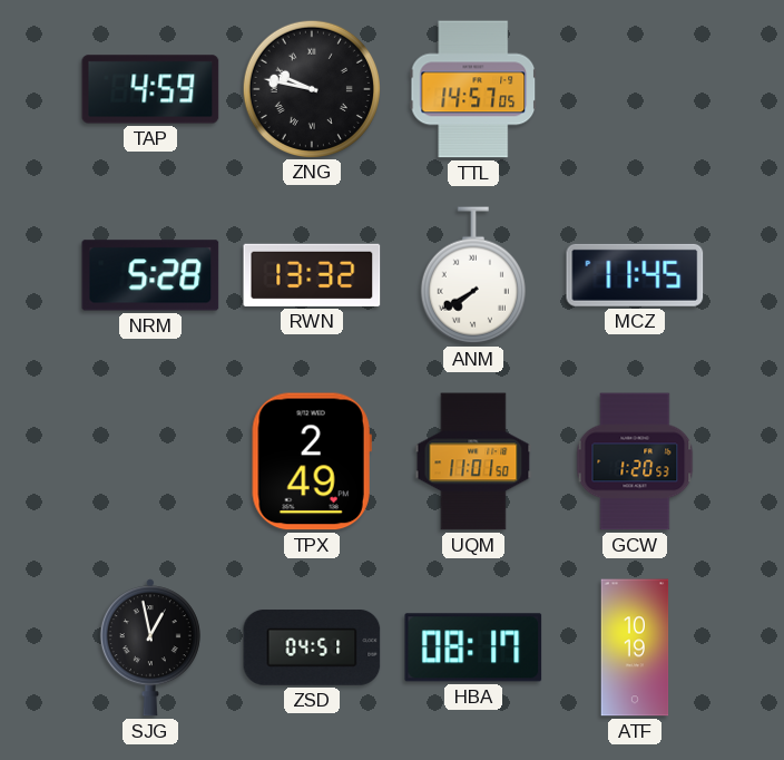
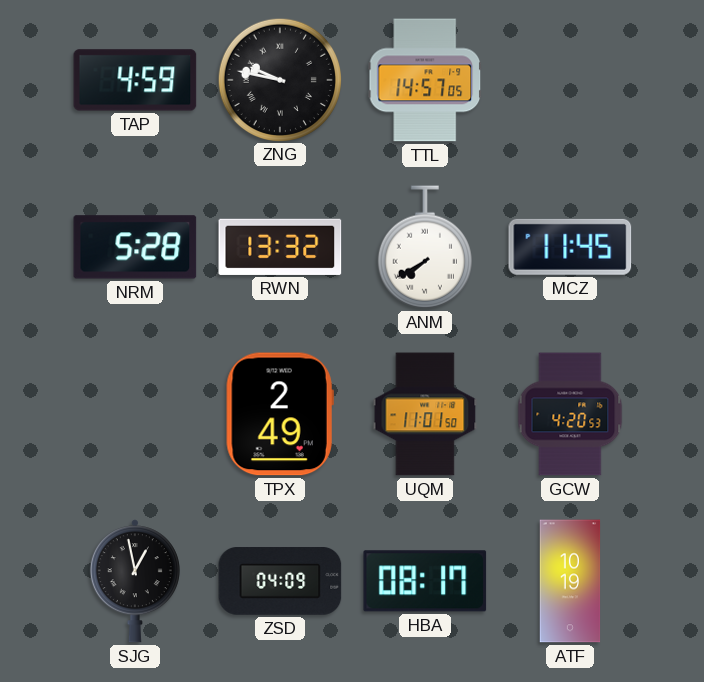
GCW: 1:20 -> 4:20 (570, 414)
ZSD: 04:51 -> 04:09 (280, 582)
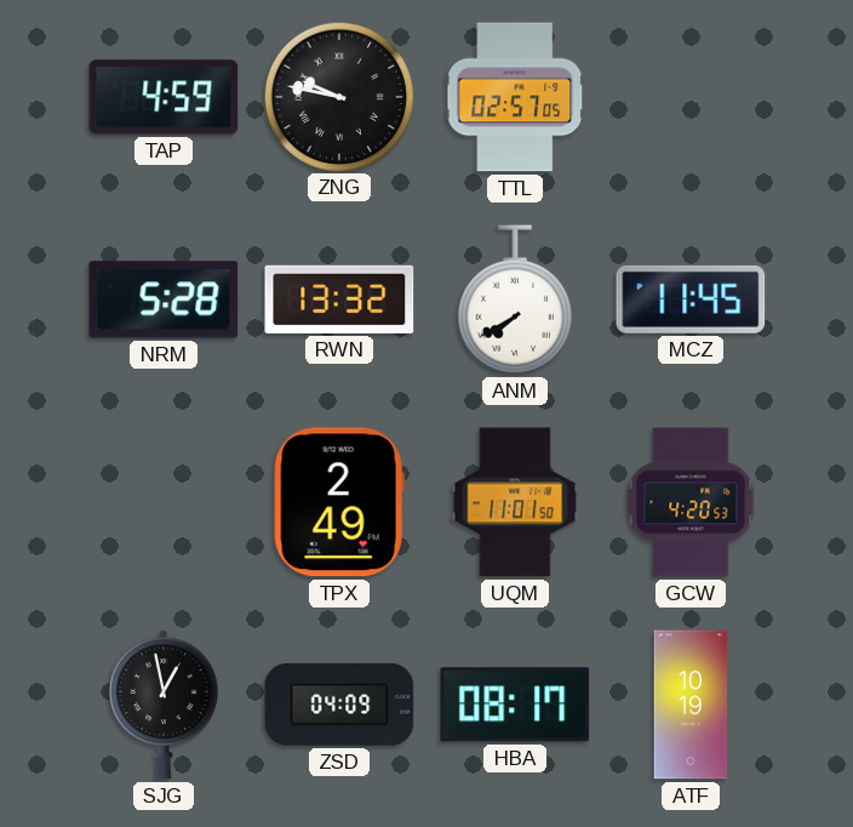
TTL: 14:57 -> 02:57 (515, 97)
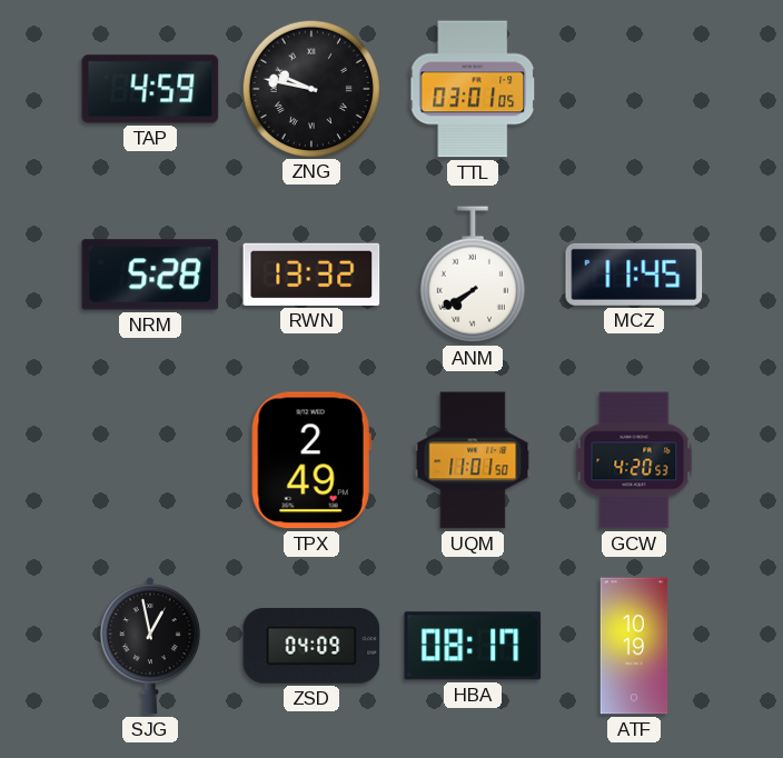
TTL: 02:57 -> 03:01 (473, 89)
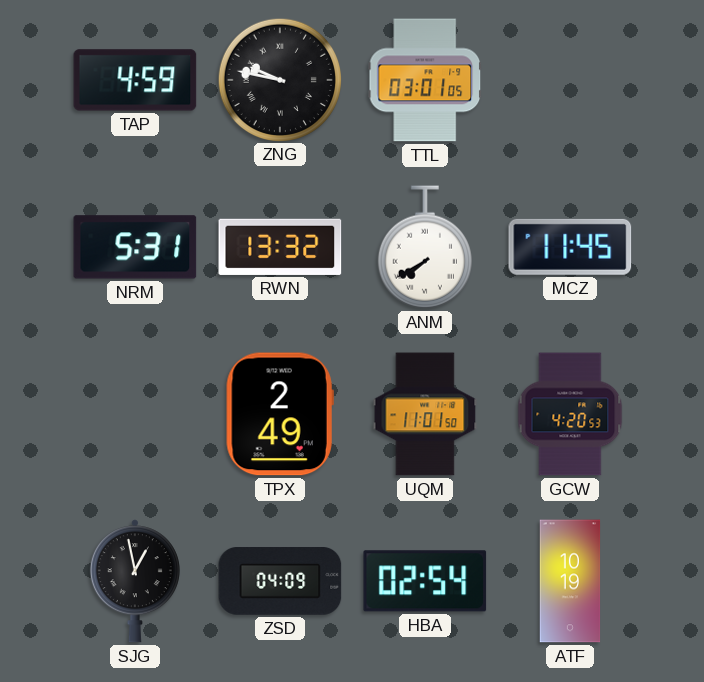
NRM: 5:28 -> 5:31 (135, 247)
HBA: 08:17 -> 02:54 (425, 581)
